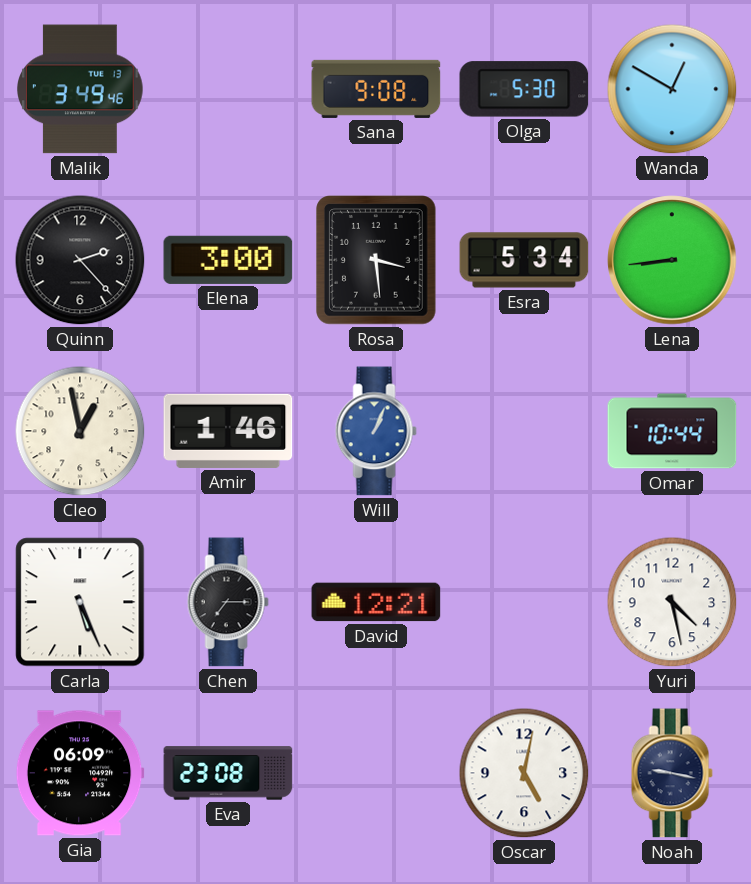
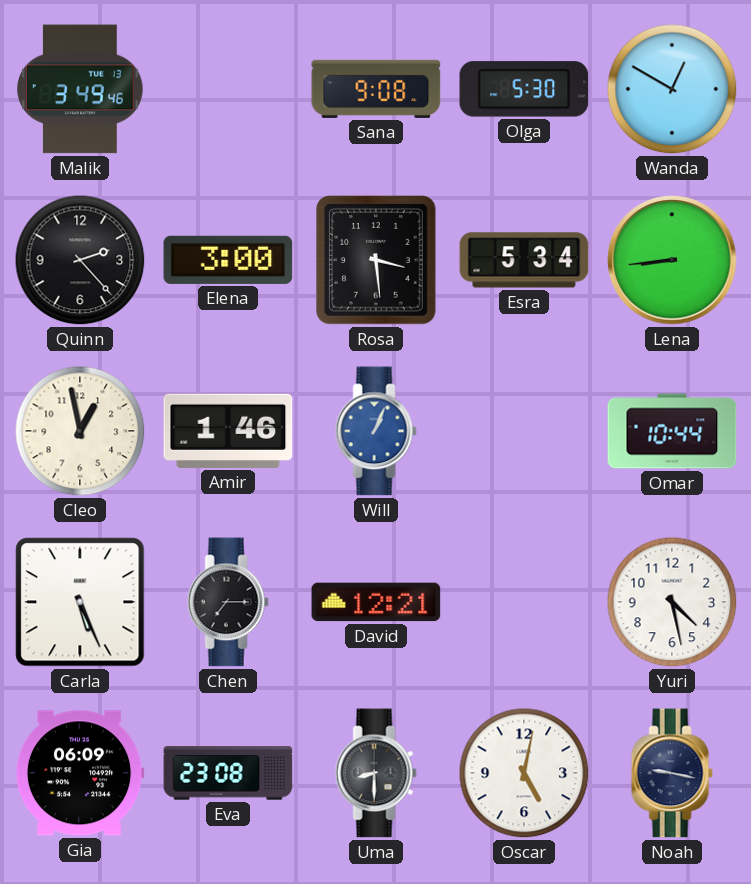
Uma: none -> 8:30 (376, 773)
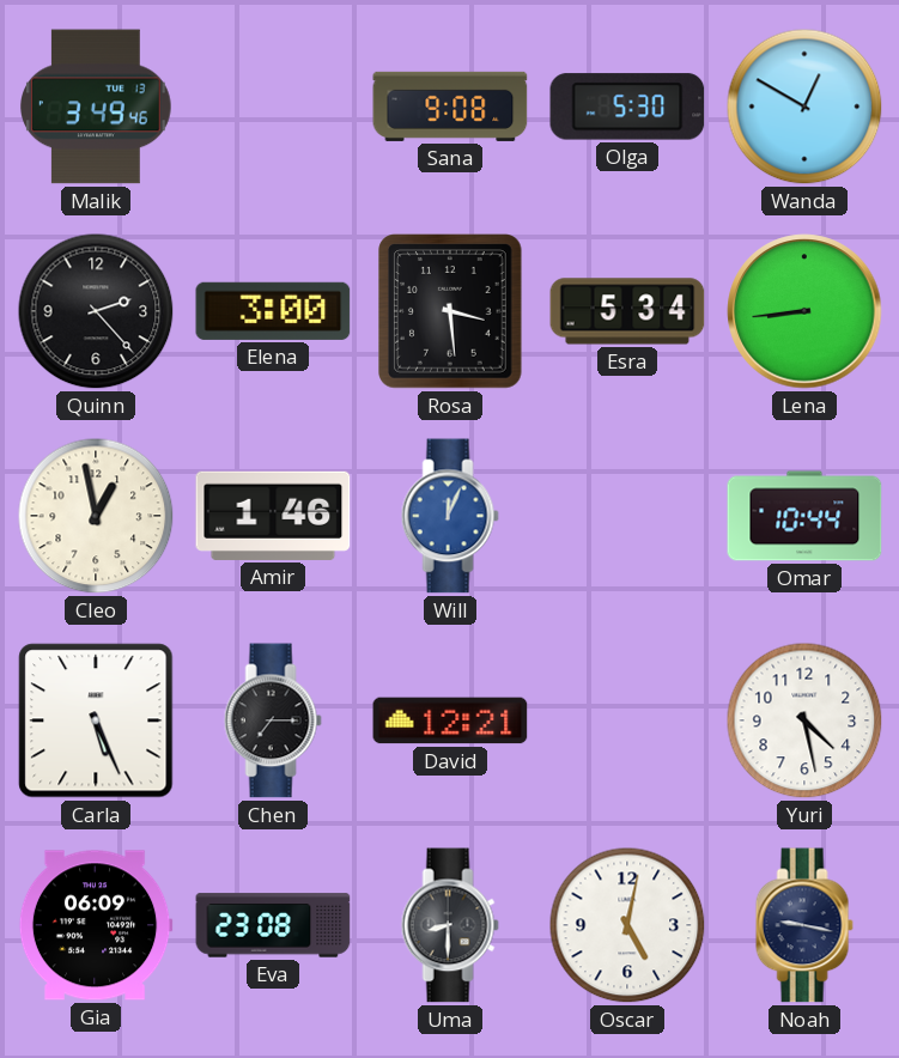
Will: 1:04 -> 12:04 (450, 516)
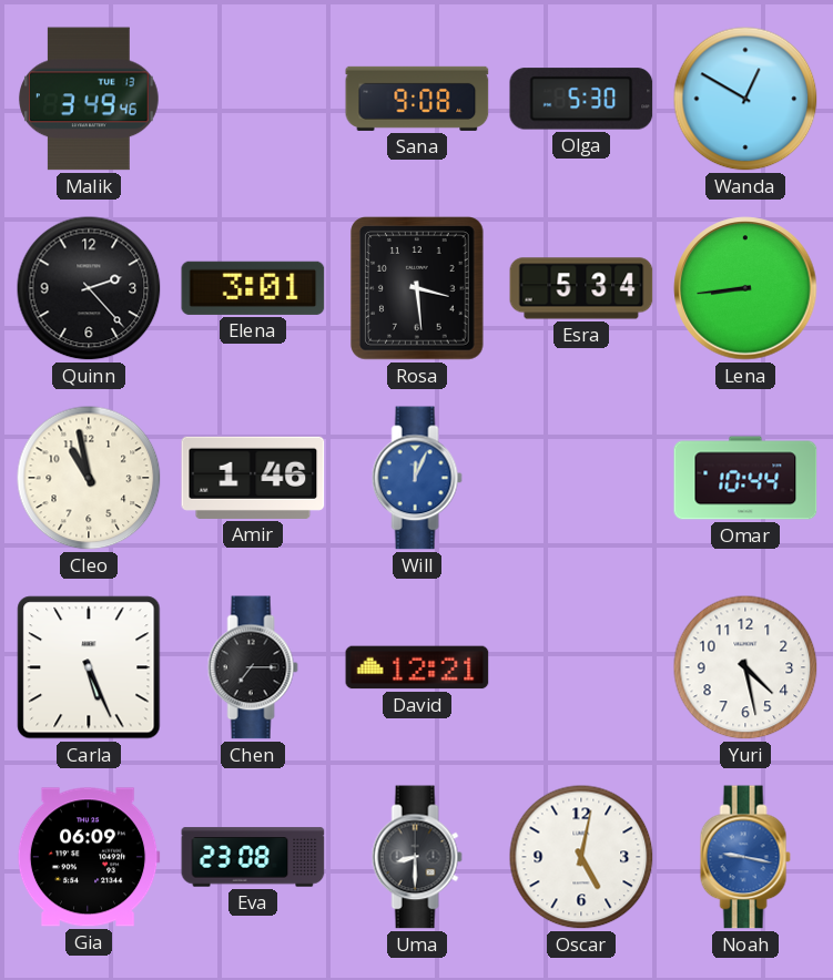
Elena: 3:00 -> 3:01 (253, 288)
Cleo: 12:58 -> 10:58 (89, 478)
Noah dial: navy -> blue (745, 857)
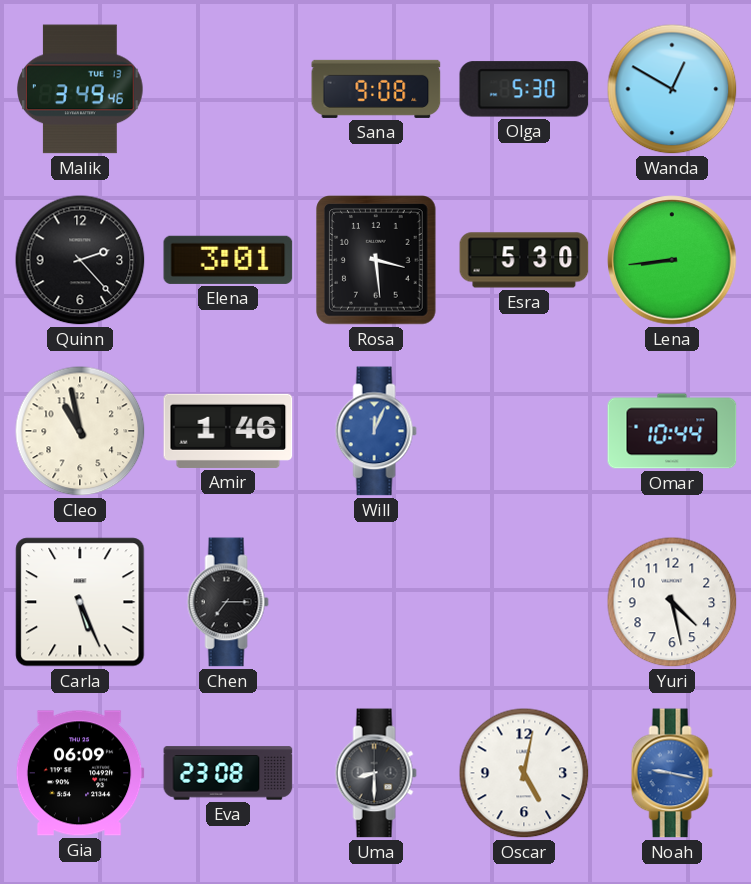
Esra: 5:34 -> 5:30 (524, 260)
David: 12:21 -> none (417, 667)
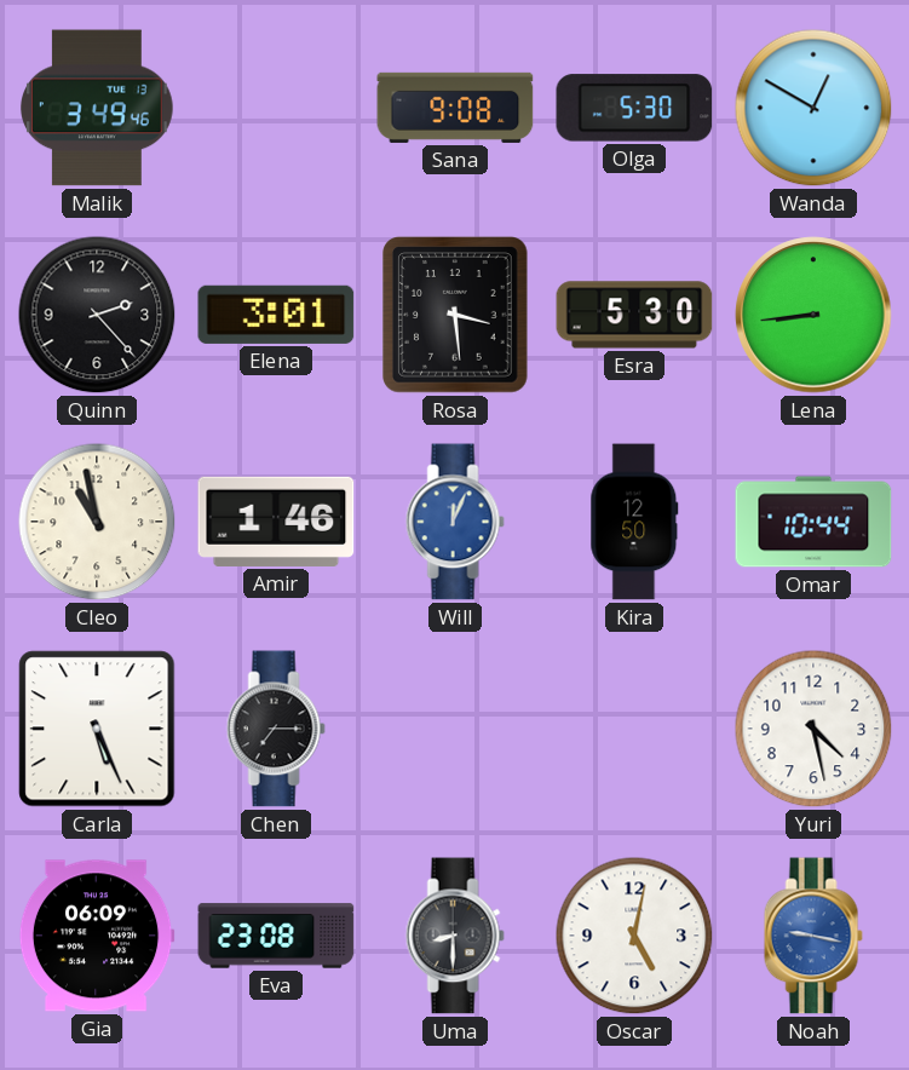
Kira: none -> 12:50 (634, 522)
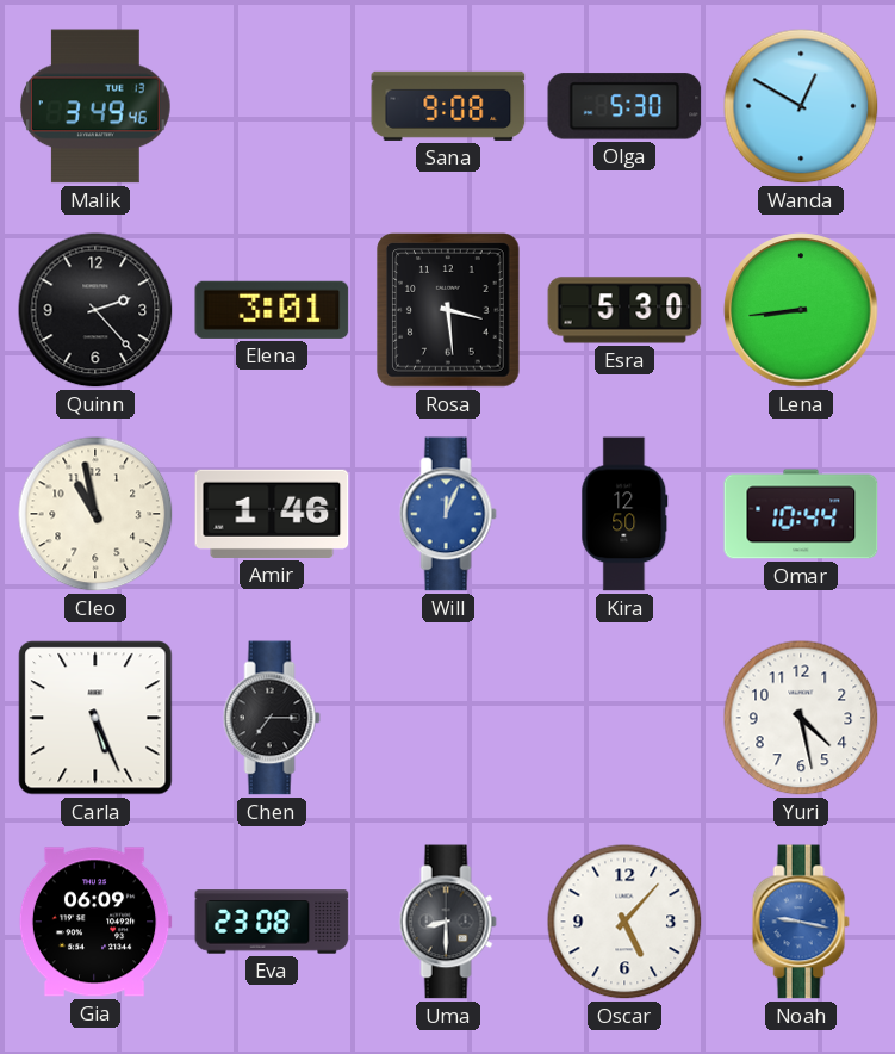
Oscar: 5:02 -> 5:07 (624, 922)
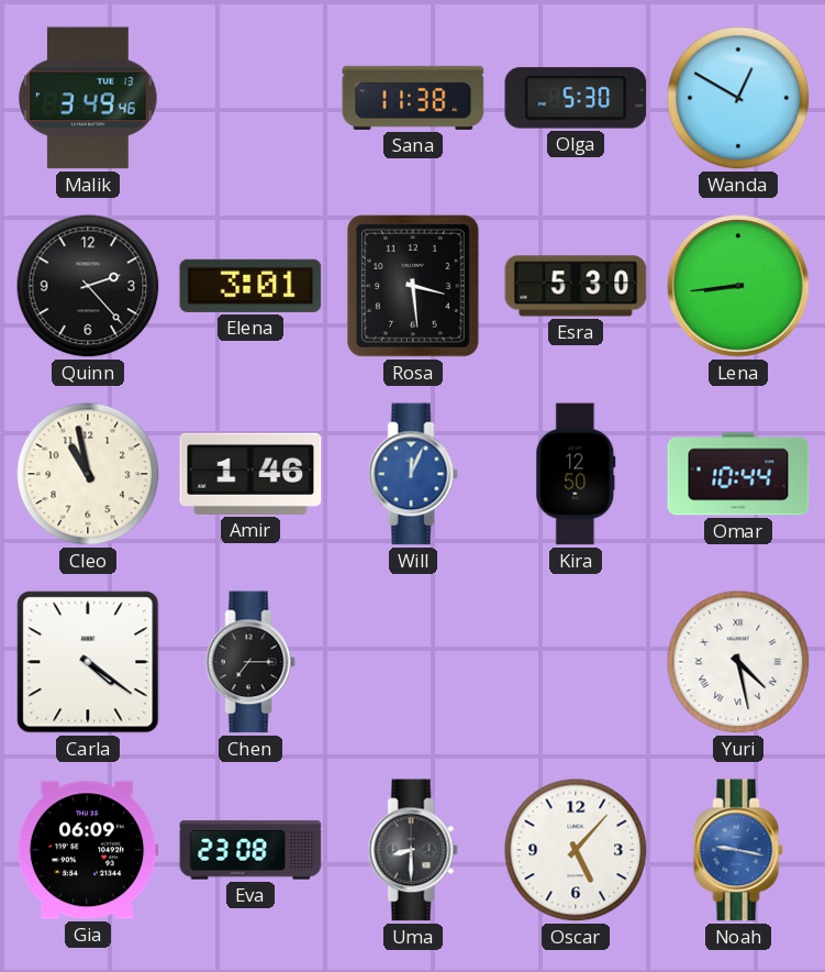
Sana: 9:08 -> 11:38 (413, 98)
Carla: 5:26 -> 4:21 (88, 662)
Yuri numerals: Arabic -> Roman (738, 662)
